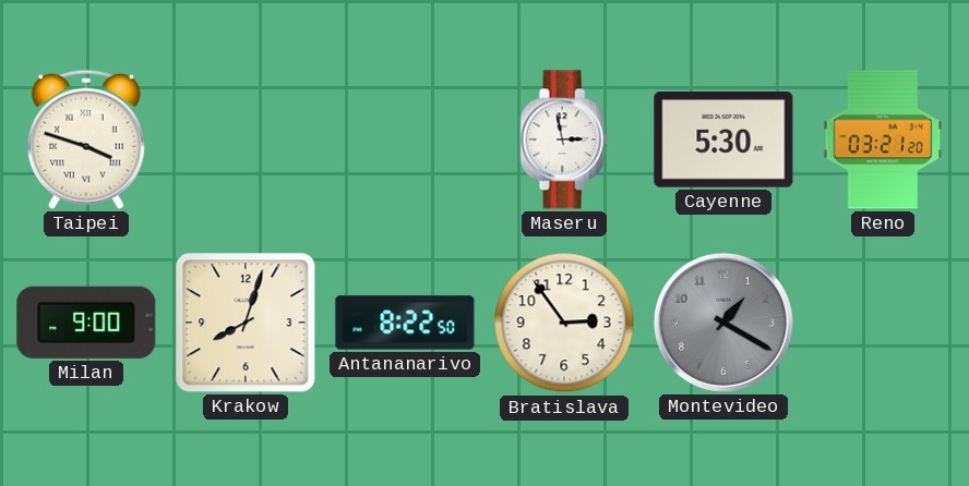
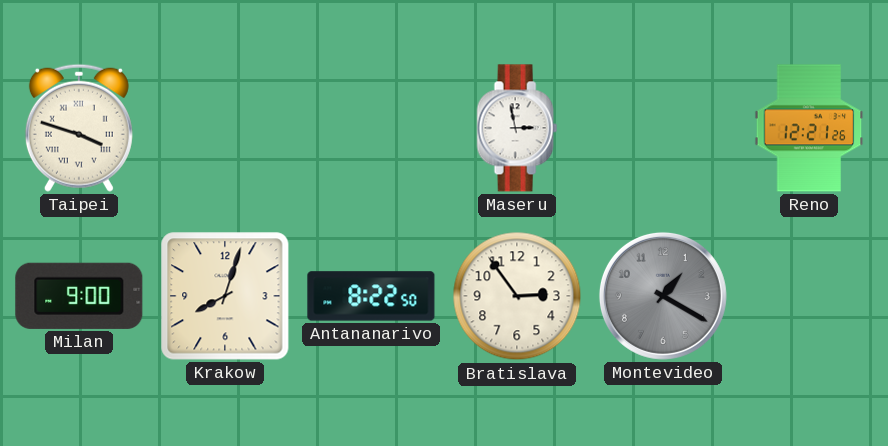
Cayenne: 5:30 -> none (723, 141)
Reno: 03:21 -> 12:21 (809, 128)
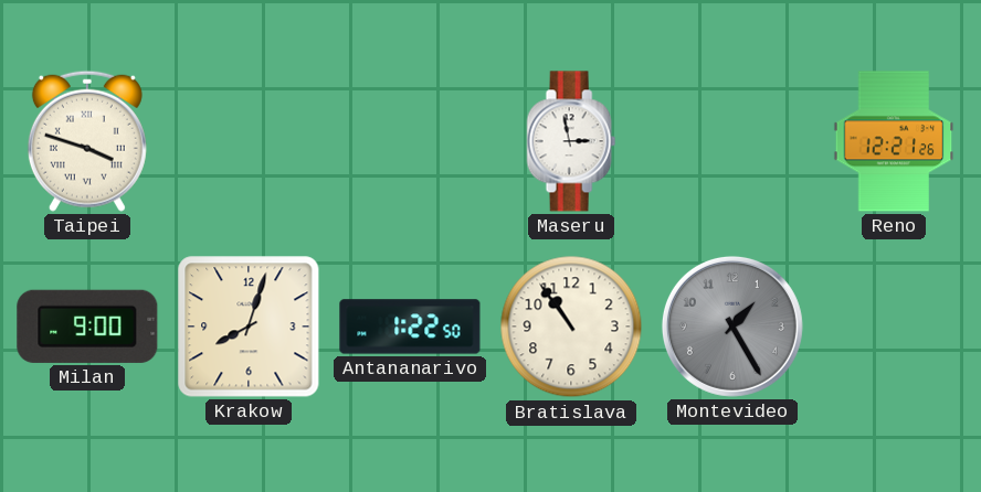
Antananarivo: 8:22 -> 1:22 (410, 327)
Bratislava: 2:54 -> 10:54 (571, 327)
Montevideo: 1:20 -> 1:25 (732, 327)
